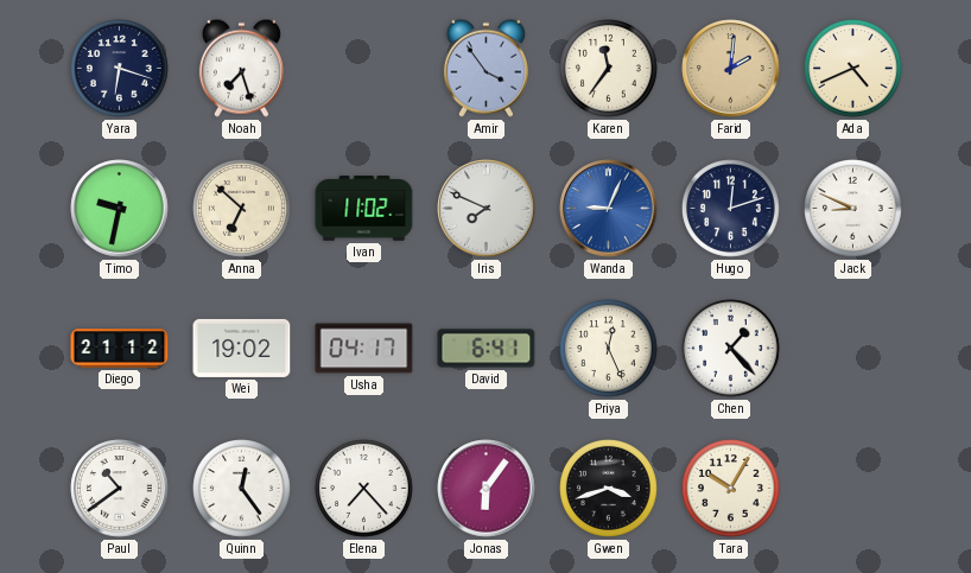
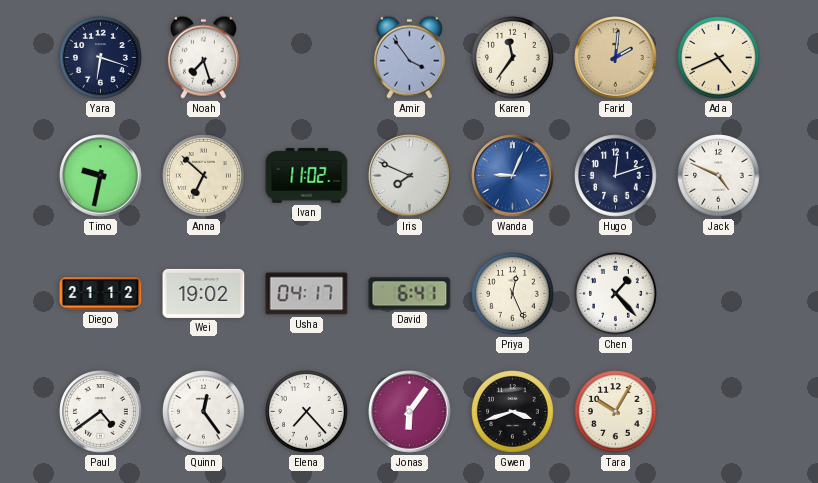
Jack: 8:49 -> 4:49 (719, 176)
Paul: 10:39 -> 4:39 (101, 412)
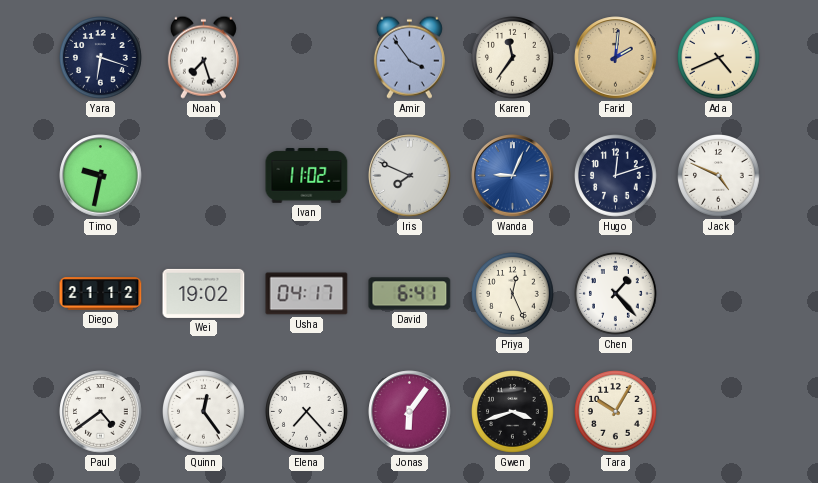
Anna: 6:52 -> none (204, 176)
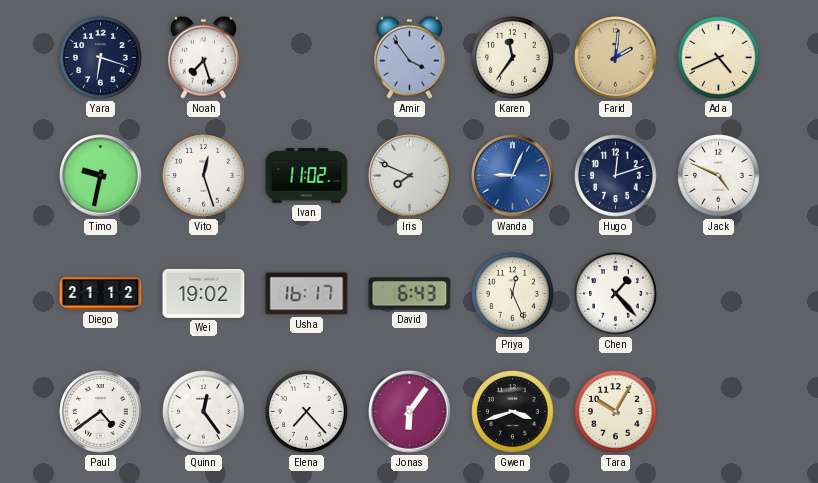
Vito: none -> 12:27 (204, 176)
Usha: 04:17 -> 16:17 (307, 294)
David: 6:41 -> 6:43 (410, 294)
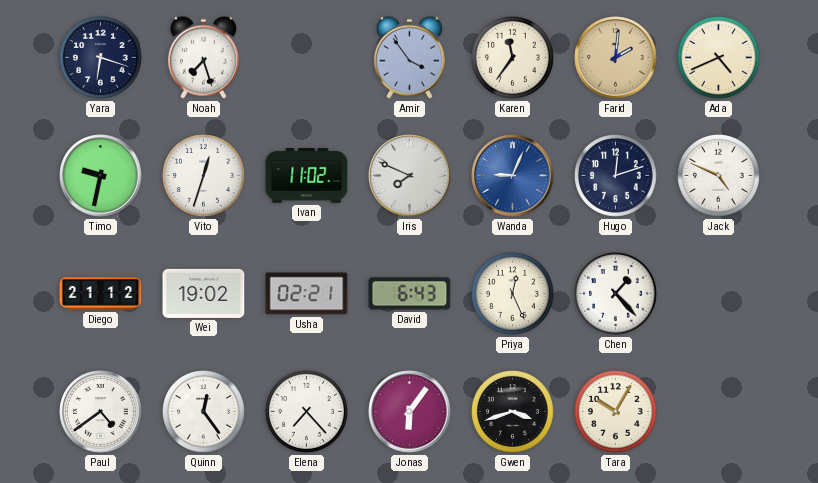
Vito: 12:27 -> 12:33 (204, 176)
Usha: 16:17 -> 02:21 (307, 294)
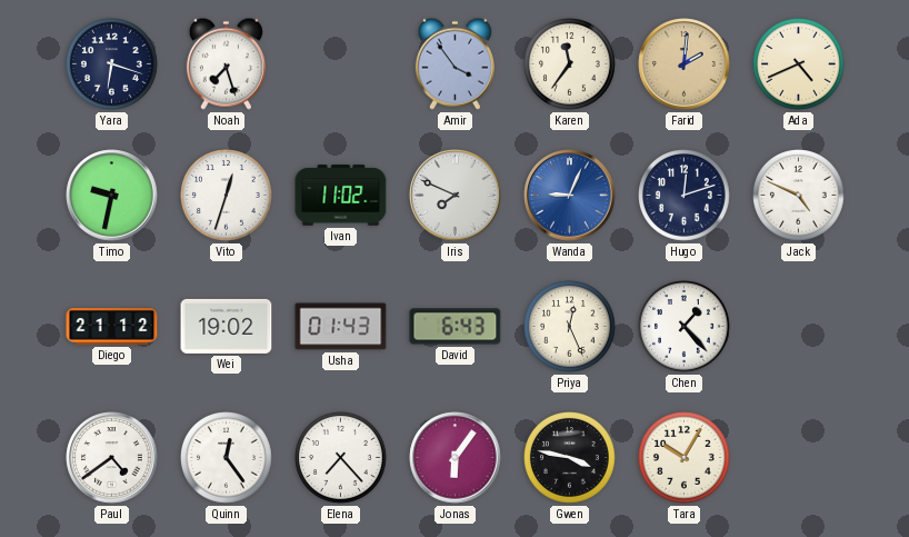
Usha: 02:21 -> 01:43 (341, 327)
Gwen: 3:42 -> 3:47 (570, 458)
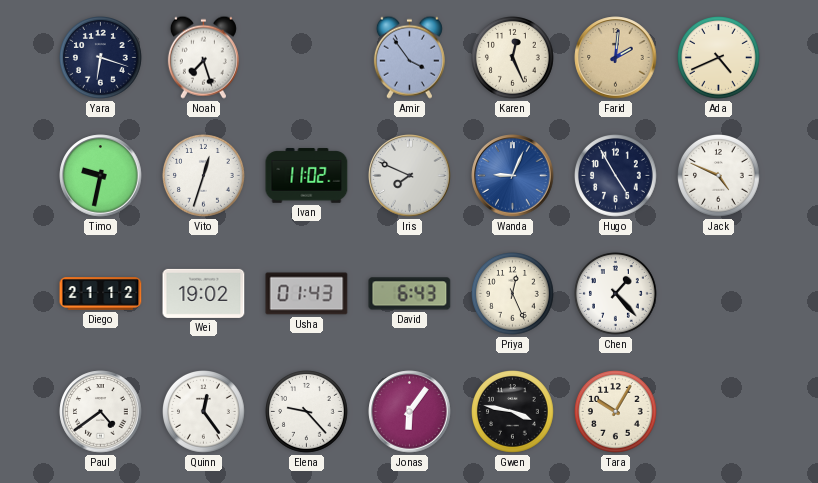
Karen: 11:36 -> 12:26 (513, 58)
Hugo: 12:12 -> 4:55 (616, 176)
Elena: 7:23 -> 9:23 (307, 412)
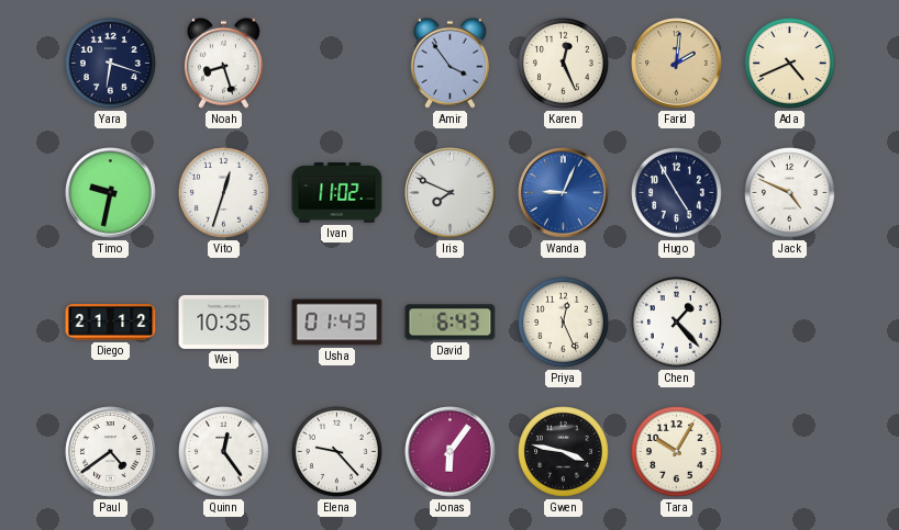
Noah: 7:27 -> 8:27 (223, 63)
Wei: 19:02 -> 10:35 (224, 322)
